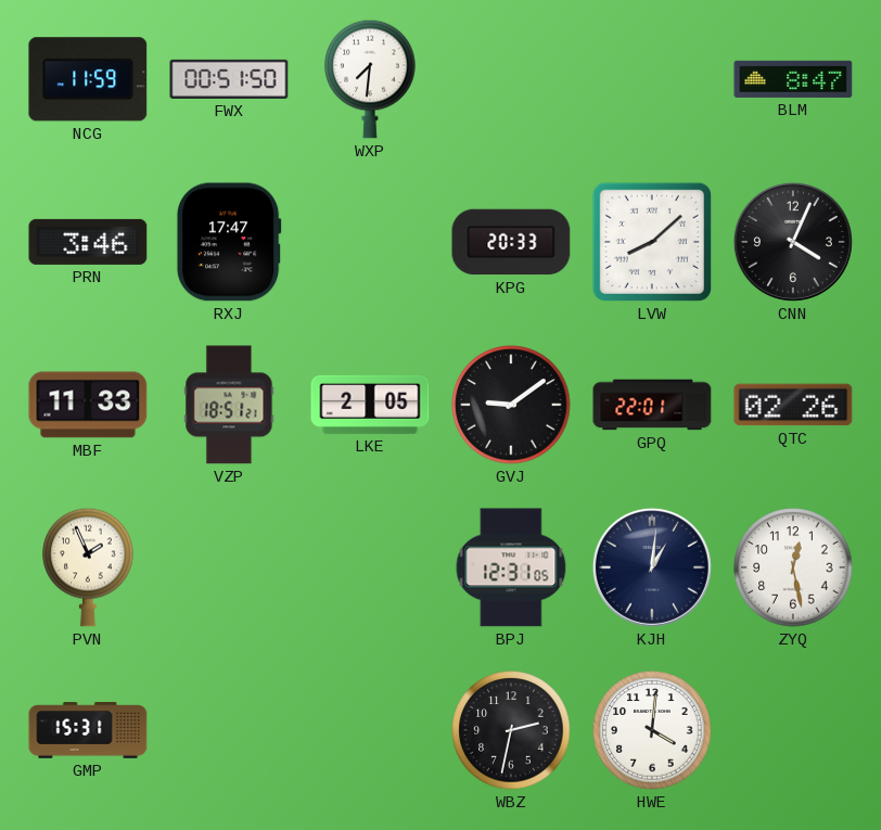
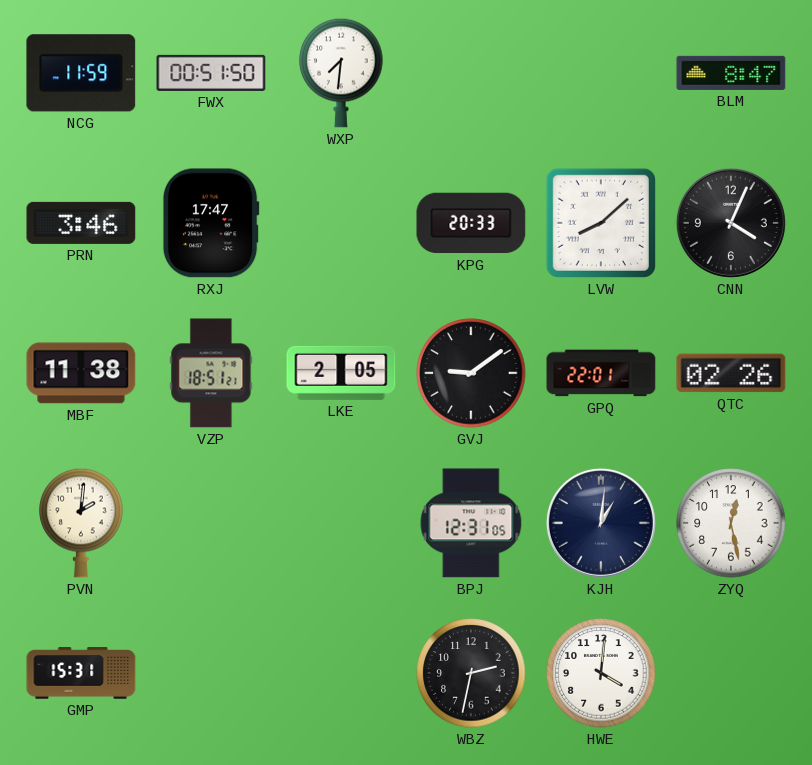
MBF: 11:33 -> 11:38 (81, 373)
PVN: 1:56 -> 2:01 (81, 523)
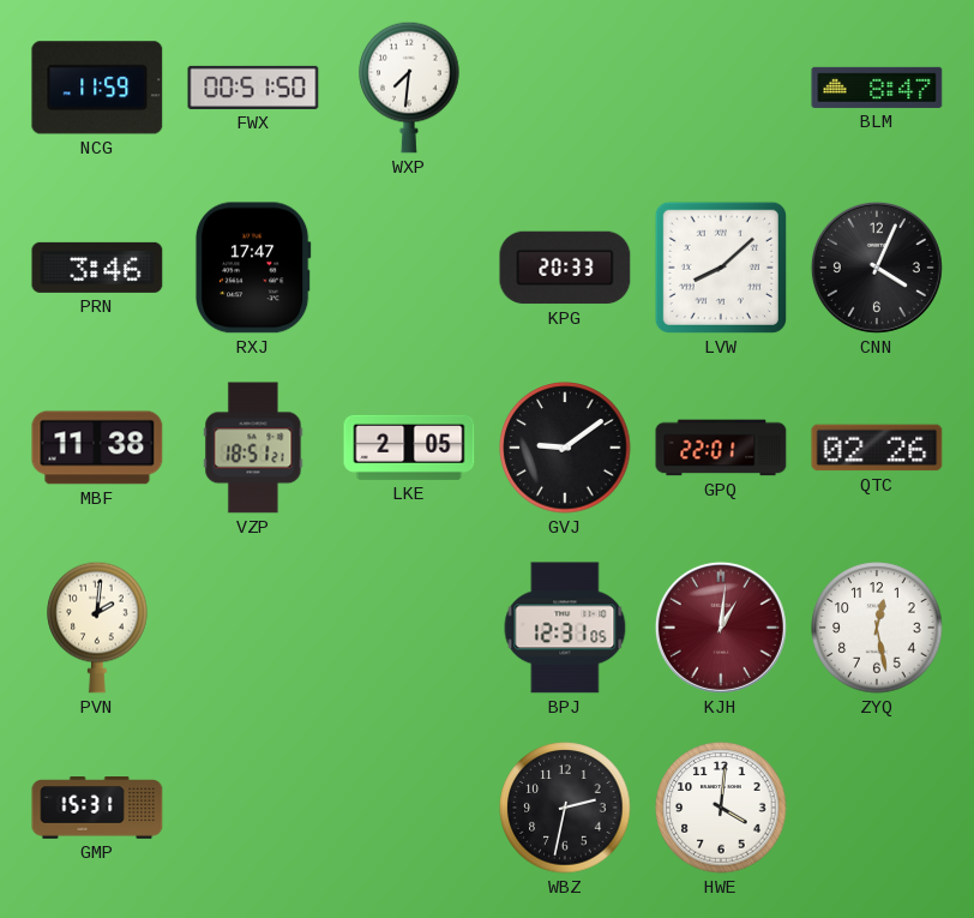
KJH dial: navy -> burgundy (721, 628)
